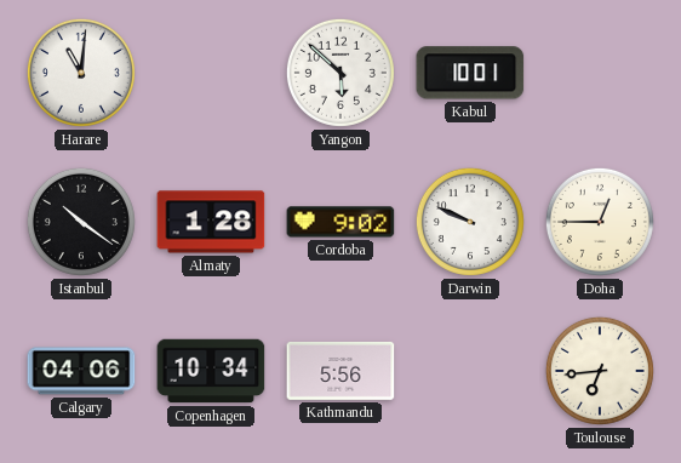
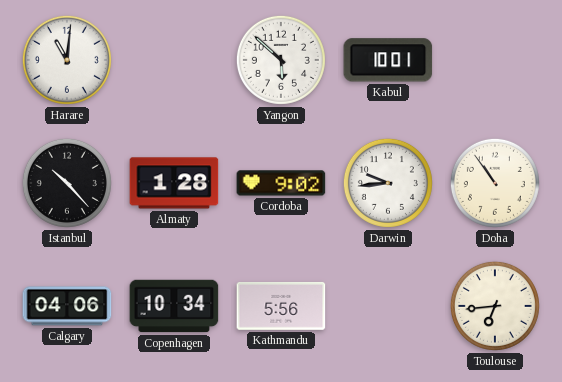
Istanbul: 10:21 -> 10:23 (67, 183)
Darwin: 9:49 -> 9:44 (388, 183)
Doha: 12:45 -> 10:54 (495, 183)
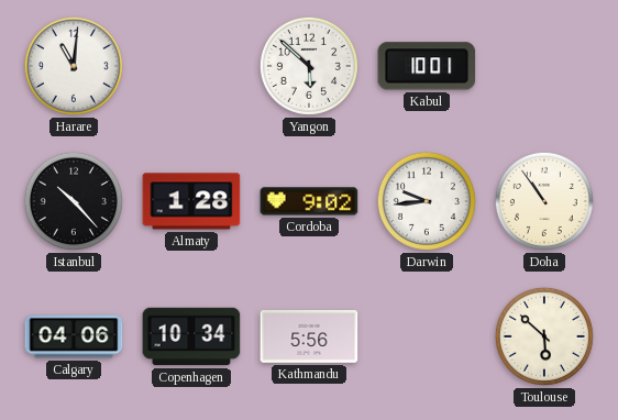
Toulouse: 6:44 -> 5:52 (544, 336)
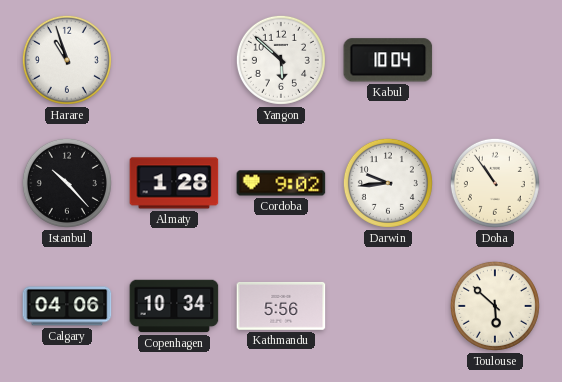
Harare: 11:01 -> 10:57 (67, 60)
Kabul: 10:01 -> 10:04 (388, 60)
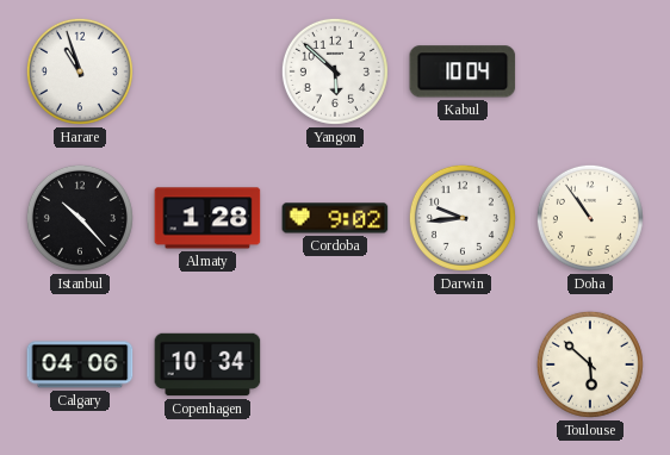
Kathmandu: 5:56 -> none (281, 306)
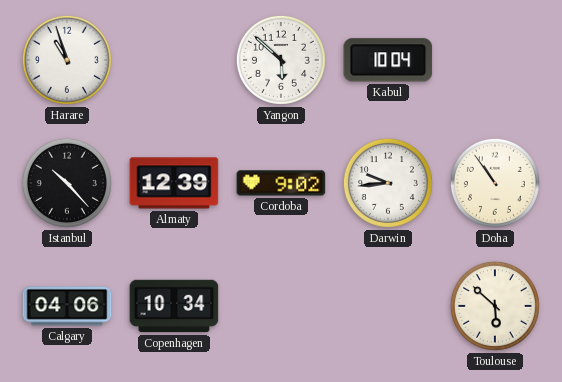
Almaty: 1:28 -> 12:39 (174, 183)
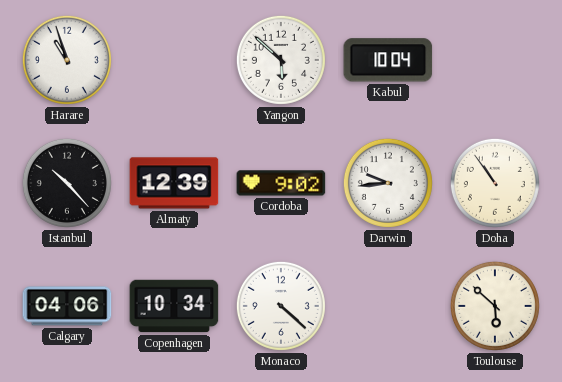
Monaco: none -> 4:22 (281, 306)
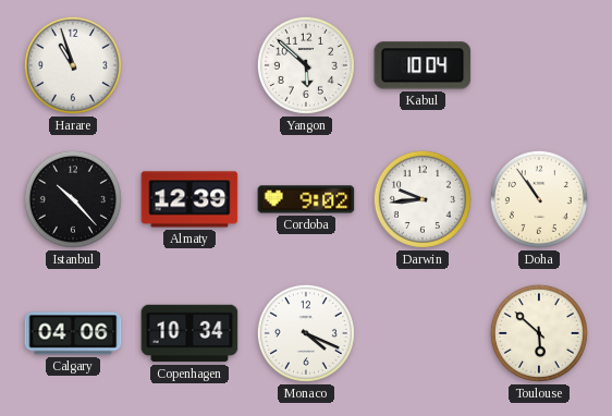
Monaco: 4:22 -> 4:19 (306, 333)
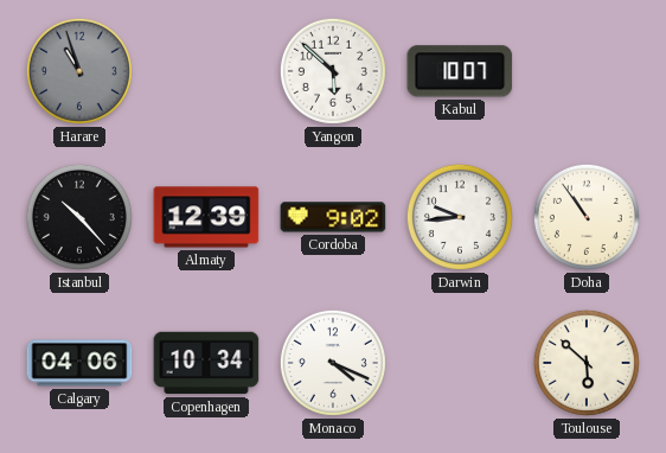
Harare dial: white -> grey (79, 71)
Kabul: 10:04 -> 10:07 (460, 71)
